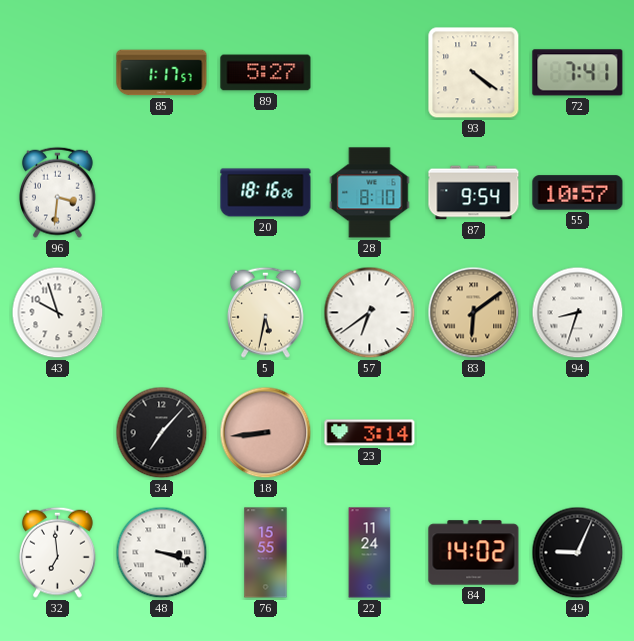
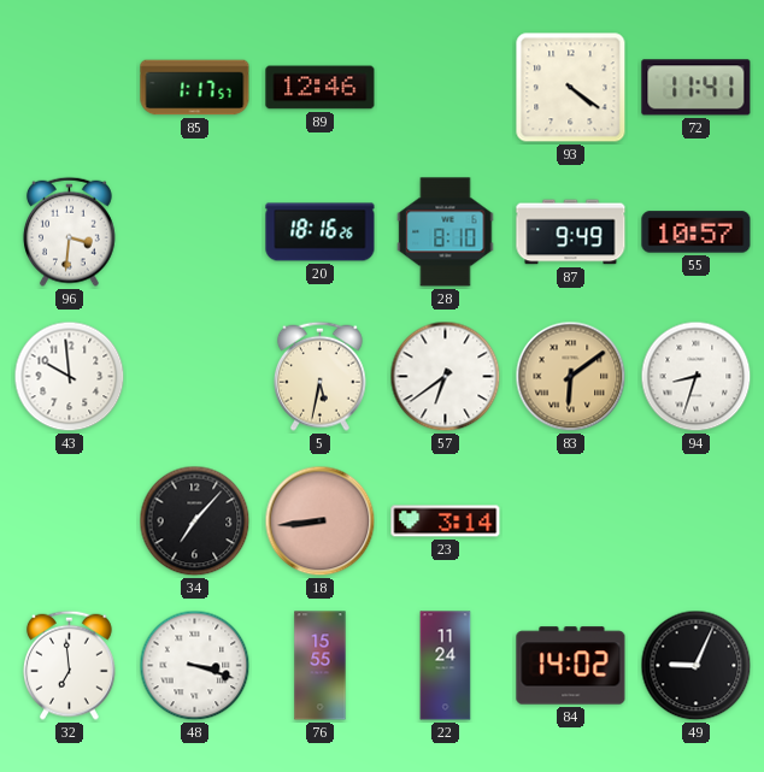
89: 5:27 -> 12:46 (321, 88)
72: 7:41 -> 11:41 (697, 88)
87: 9:54 -> 9:49 (571, 232)
43: 9:57 -> 9:59 (70, 377)
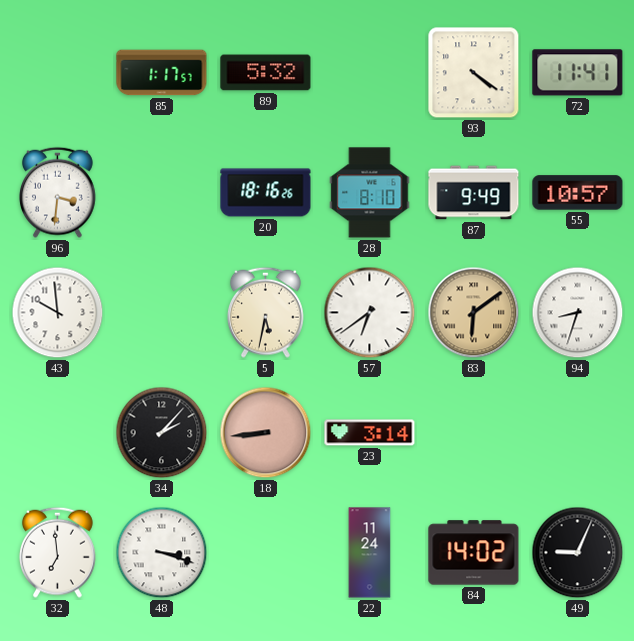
89: 12:46 -> 5:32 (266, 73)
34: 7:07 -> 2:07 (162, 433)
76: 15:55 -> none (321, 666)
